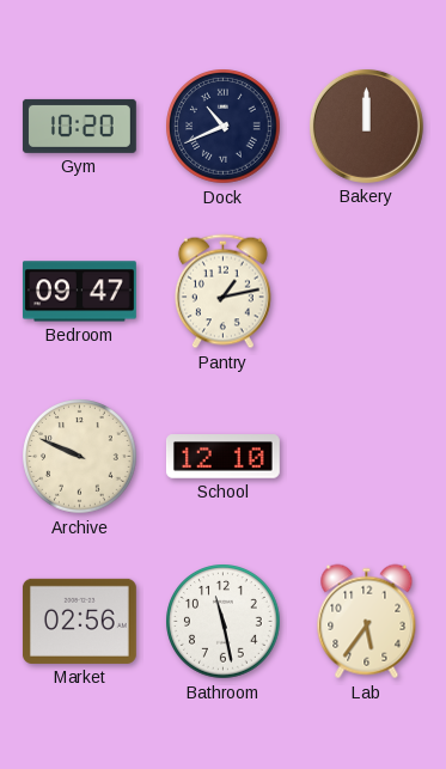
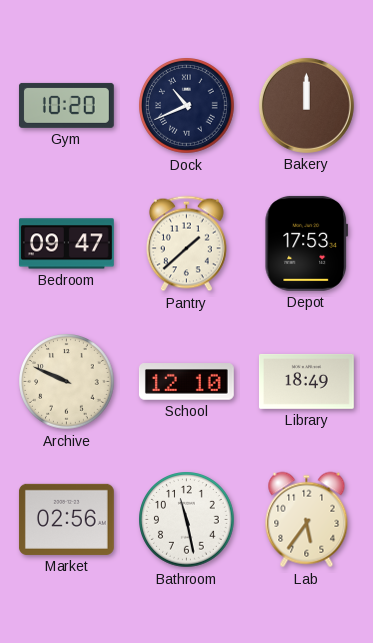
Pantry: 1:13 -> 1:38 (186, 244)
Depot: none -> 17:53 (307, 243)
Library: none -> 18:49 (306, 381)
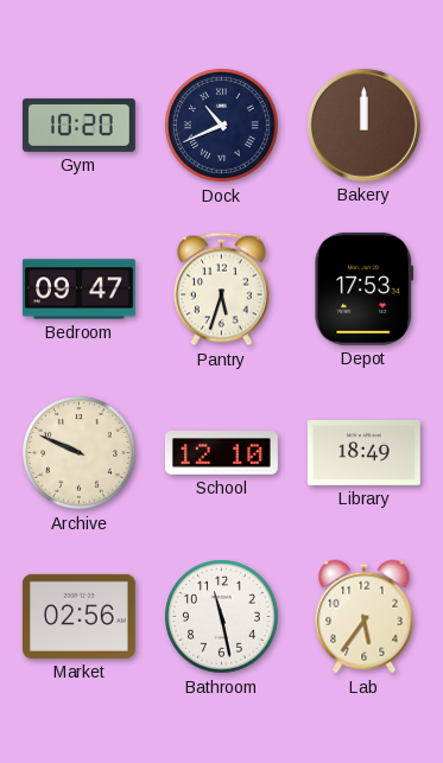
Pantry: 1:38 -> 5:33 (221, 290)
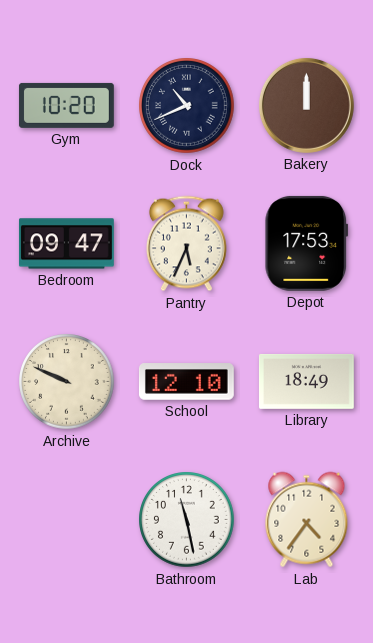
Pantry: 5:33 -> 5:34 (186, 244)
Market: 02:56 -> none (78, 616)
Lab: 5:36 -> 4:36 (307, 520)
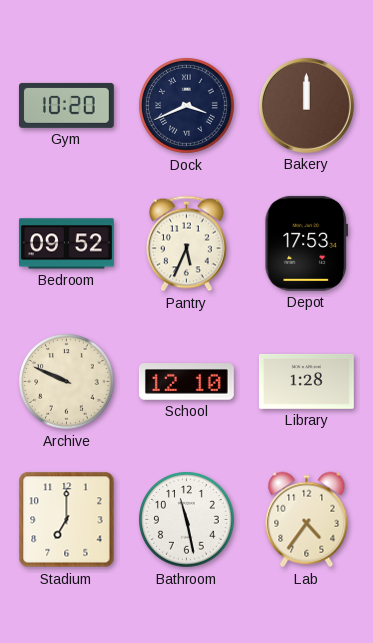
Dock: 10:41 -> 3:41 (187, 106)
Bedroom: 09:47 -> 09:52 (66, 244)
Library: 18:49 -> 1:28 (306, 381)
Stadium: none -> 7:00 (67, 520)
